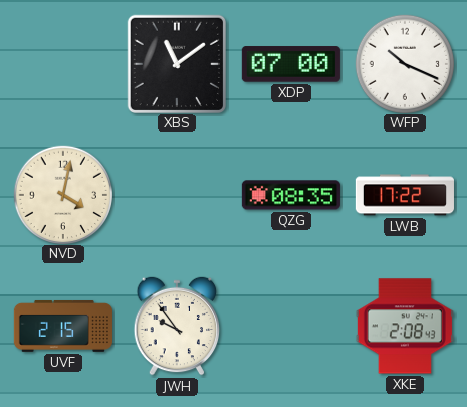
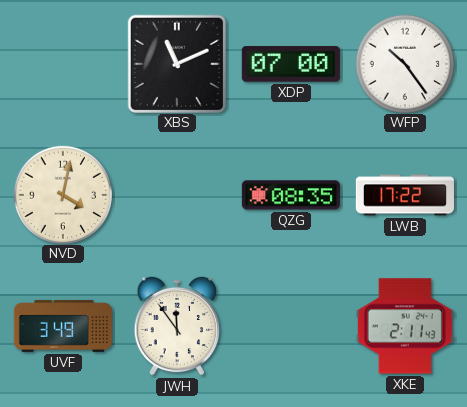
XBS: 11:09 -> 11:11 (176, 63)
WFP: 10:19 -> 10:24 (404, 63)
UVF: 2:15 -> 3:49 (63, 326)
JWH: 9:54 -> 11:54 (177, 326)
XKE: 2:08 -> 2:11 (405, 326)
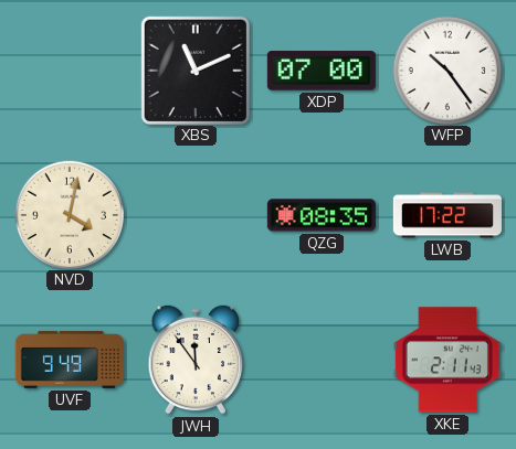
UVF: 3:49 -> 9:49 (70, 360)
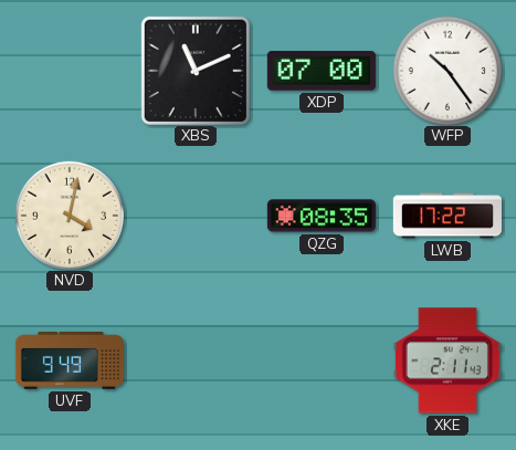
JWH: 11:54 -> none (196, 360)
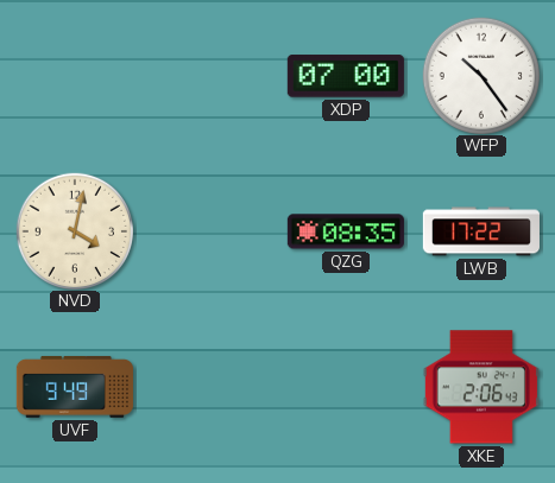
XBS: 11:11 -> none (194, 70)
XKE: 2:11 -> 2:06 (481, 387)
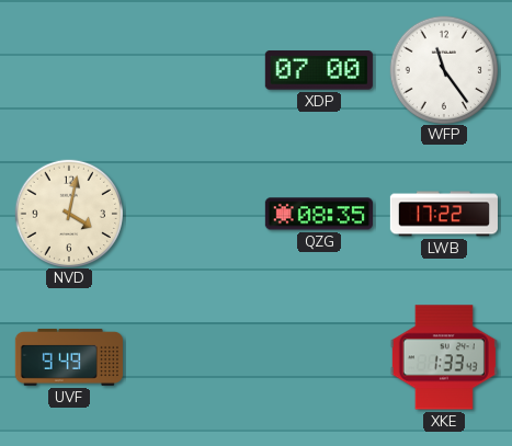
WFP: 10:24 -> 11:24 (443, 69)
XKE: 2:06 -> 1:33 (444, 357)
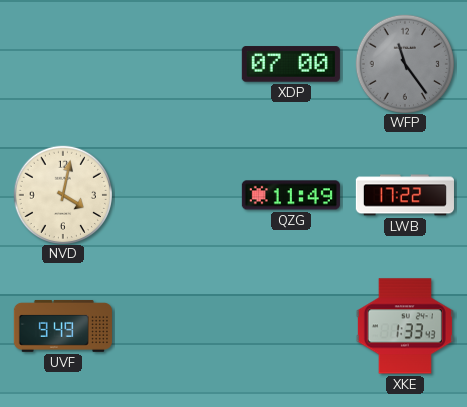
WFP dial: white -> grey (404, 63)
QZG: 08:35 -> 11:49 (291, 195)
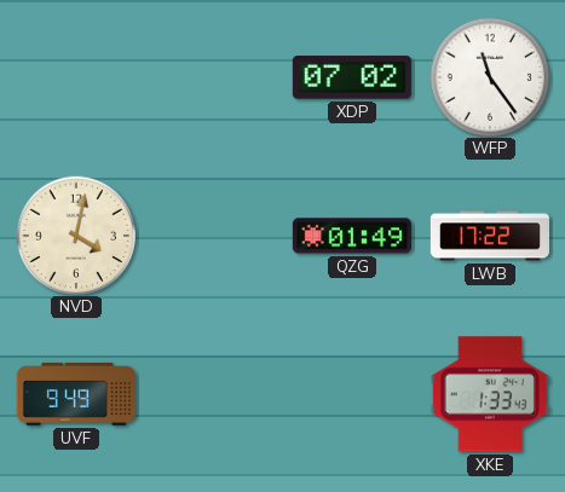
XDP: 07:00 -> 07:02 (352, 77)
WFP dial: grey -> white (489, 76)
QZG: 11:49 -> 01:49 (352, 236)
